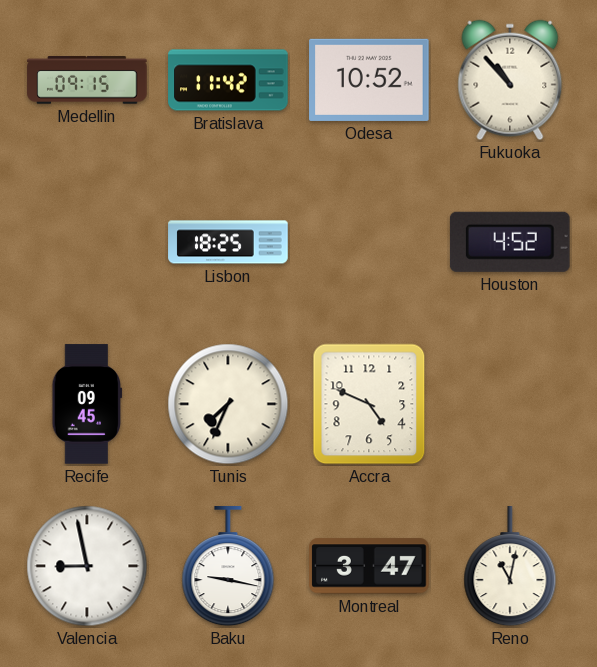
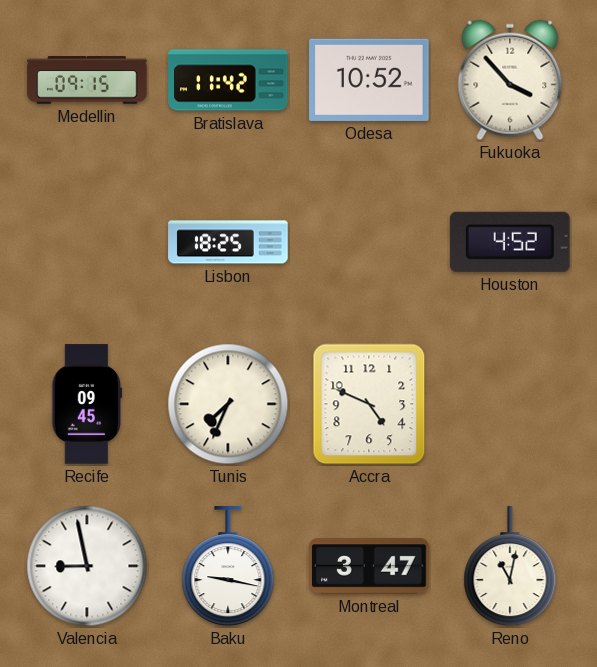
Fukuoka: 10:53 -> 3:53 (510, 80)
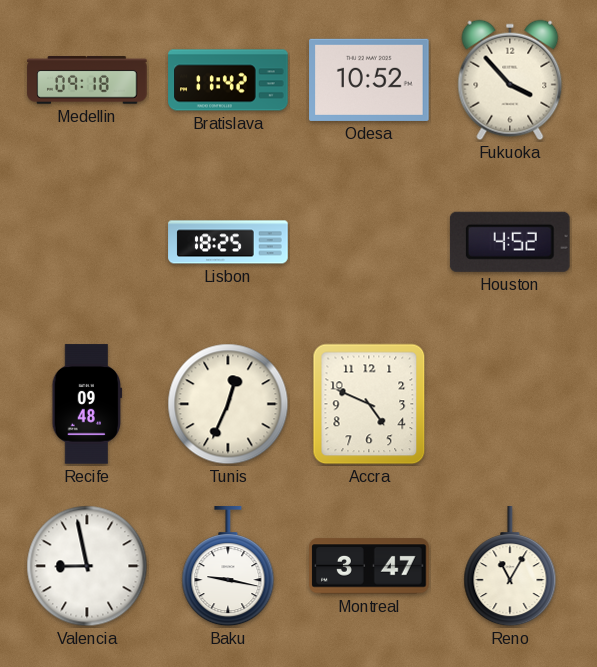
Medellin: 09:15 -> 09:18 (87, 80)
Recife: 09:45 -> 09:48 (87, 404)
Tunis: 7:34 -> 12:34 (228, 404)
Reno: 11:02 -> 11:05 (510, 567)
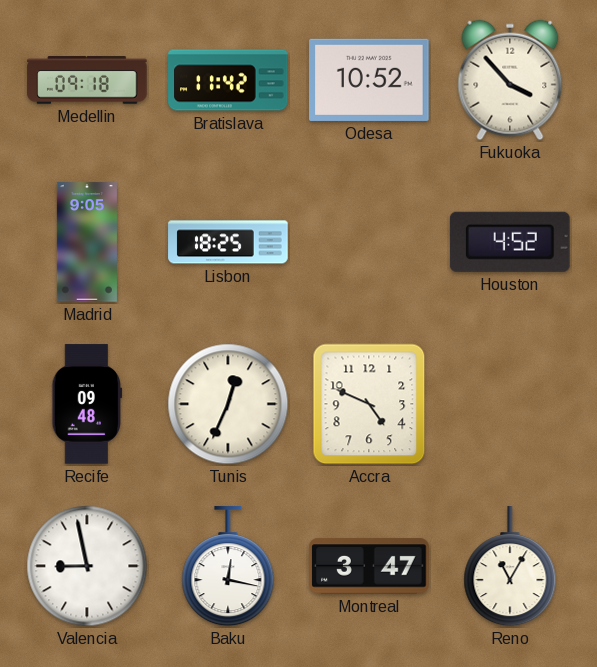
Madrid: none -> 9:05 (87, 242)
Baku: 9:17 -> 12:17 (228, 567)
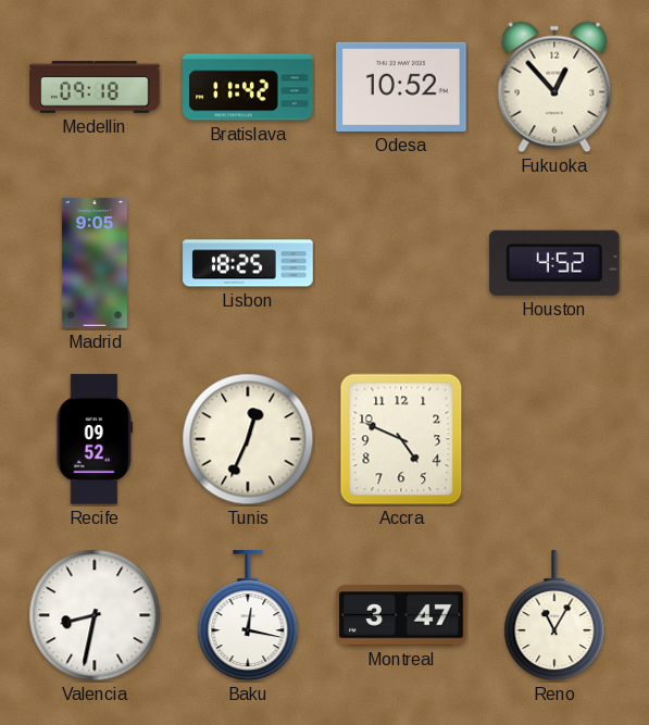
Fukuoka: 3:53 -> 12:53 (554, 87)
Recife: 09:48 -> 09:52 (95, 439)
Valencia: 8:58 -> 8:32 (95, 615)
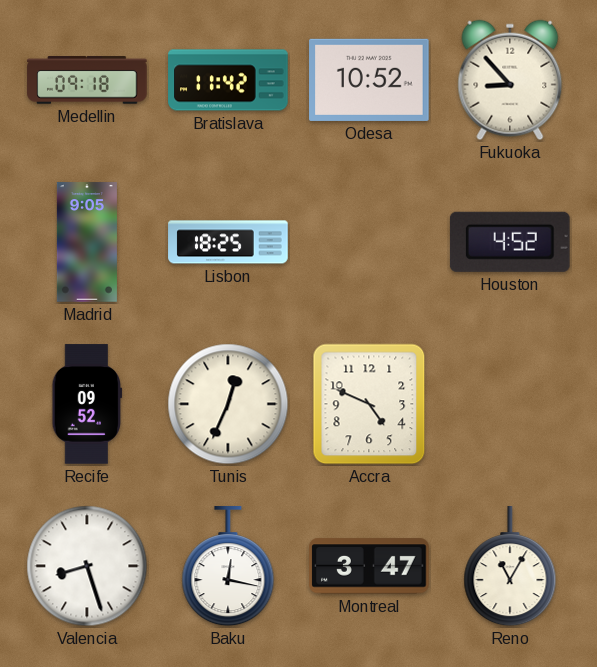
Fukuoka: 12:53 -> 8:53 (510, 80)
Valencia: 8:32 -> 8:27 (87, 566)
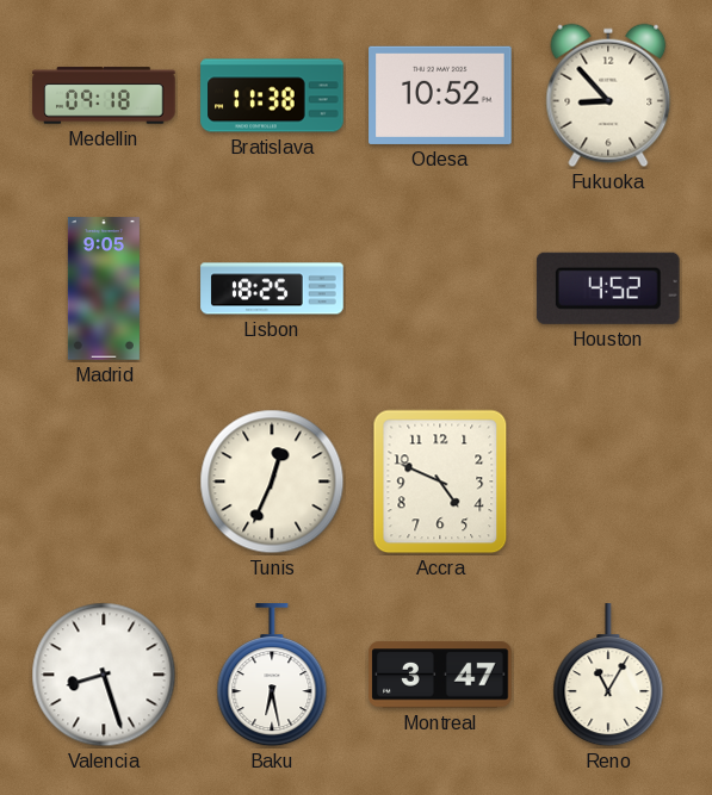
Bratislava: 11:42 -> 11:38 (272, 95)
Recife: 09:52 -> none (87, 404)
Baku: 12:17 -> 6:28 (272, 676)
